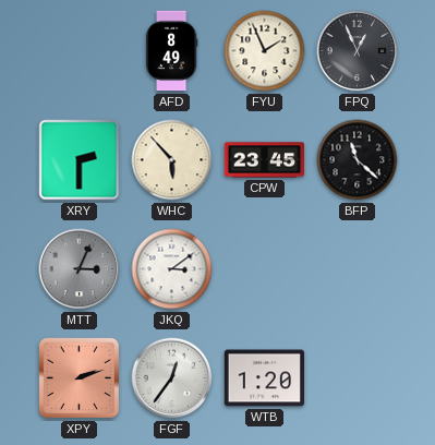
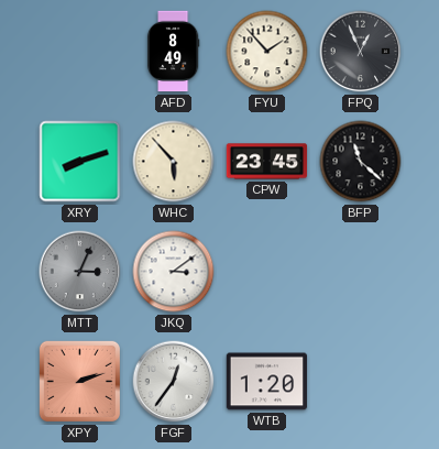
FYU: 1:56 -> 1:53 (267, 52)
XRY: 2:30 -> 8:12 (80, 162)
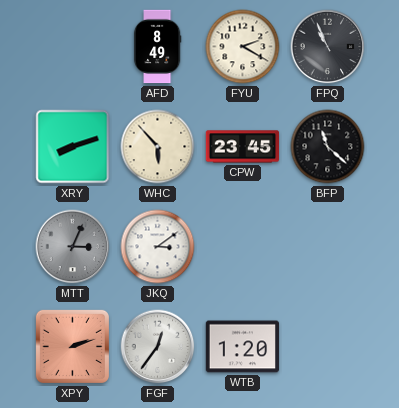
FYU: 1:53 -> 2:20 (243, 47)
FPQ: 12:56 -> 10:56 (328, 47)
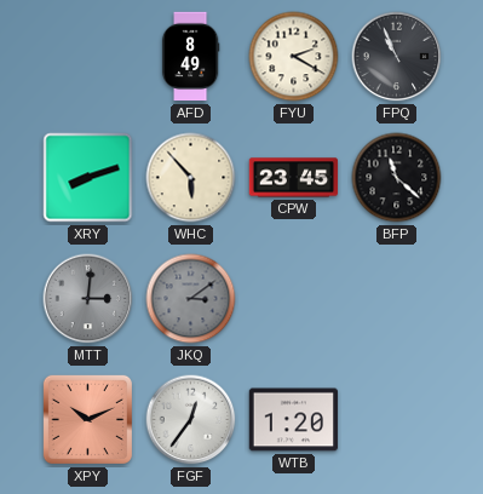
MTT: 3:04 -> 3:01 (88, 299)
JKQ dial: white -> grey (191, 299)
XPY: 2:12 -> 10:11 (87, 419)
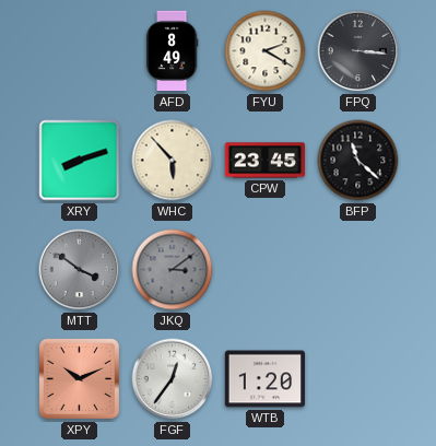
FPQ: 10:56 -> 3:16 (358, 51)
MTT: 3:01 -> 3:51 (80, 270)
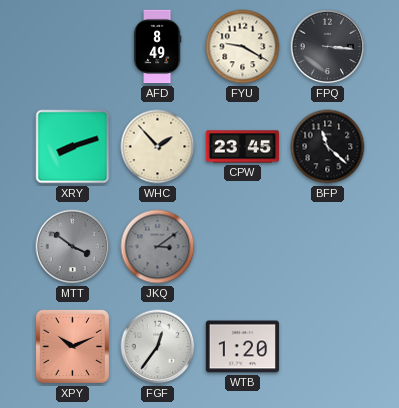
FYU: 2:20 -> 9:20 (243, 47)
WHC: 5:53 -> 1:53 (158, 147)
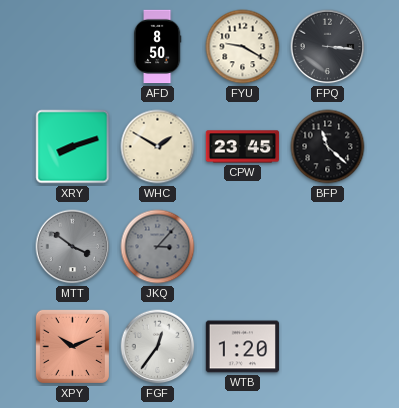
AFD: 8:49 -> 8:50 (157, 47)
WHC: 1:53 -> 1:50 (158, 147)
JKQ: 3:09 -> 3:07 (158, 247)
